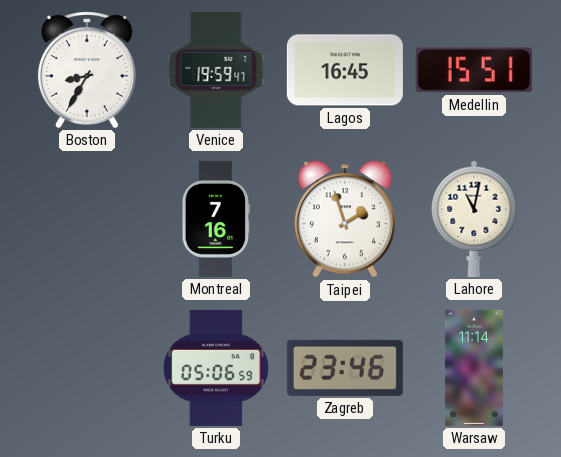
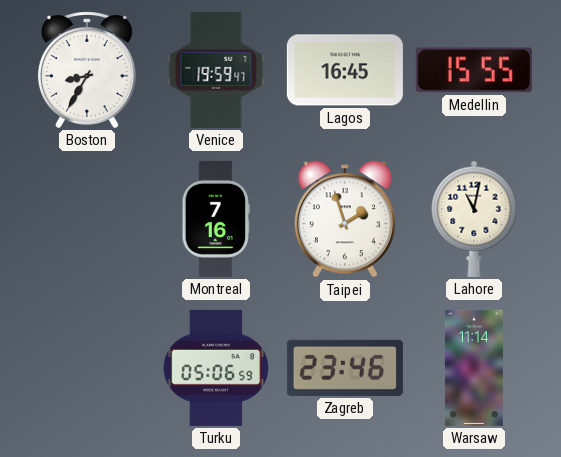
Medellin: 15:51 -> 15:55 (474, 70)
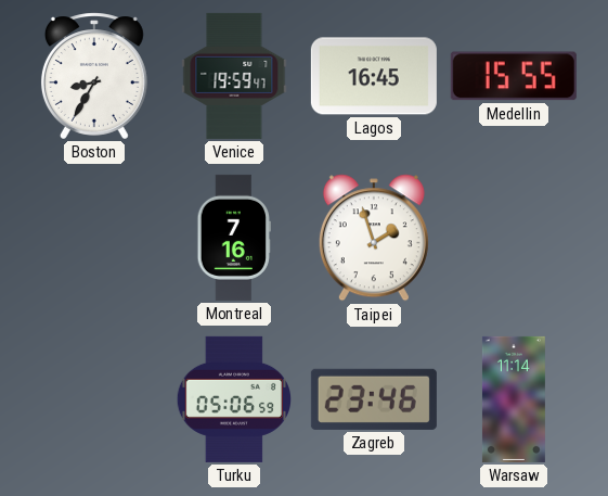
Lahore: 11:02 -> none (474, 219)
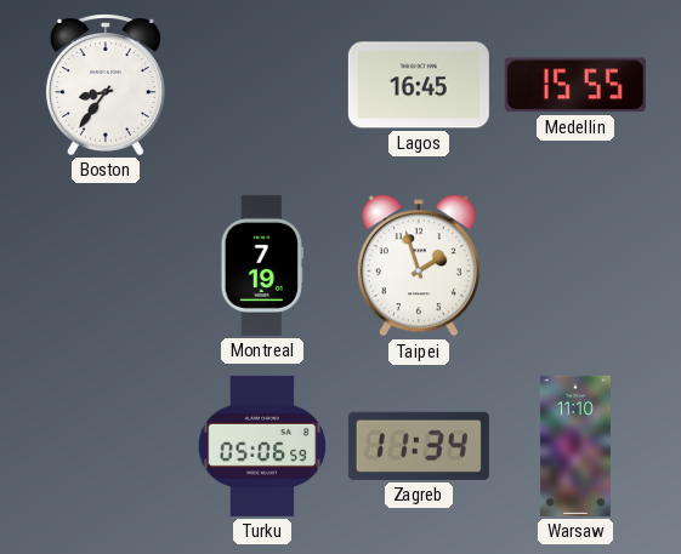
Boston: 8:35 -> 8:36 (106, 85)
Venice: 19:59 -> none (234, 76)
Montreal: 7:16 -> 7:19 (261, 265)
Zagreb: 23:46 -> 11:34 (419, 446)
Warsaw: 11:14 -> 11:10 (575, 446)
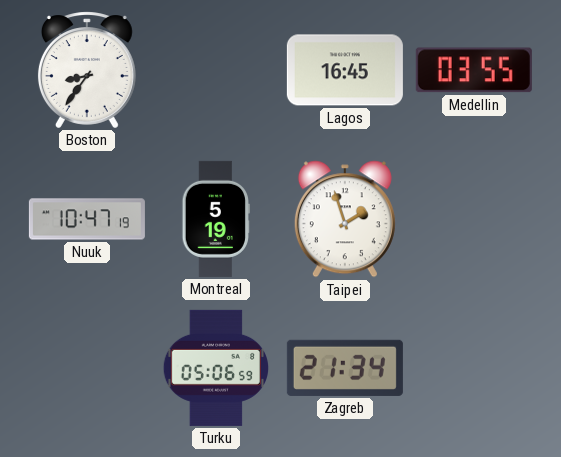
Medellin: 15:55 -> 03:55 (474, 70)
Nuuk: none -> 10:47 (87, 219)
Montreal: 7:19 -> 5:19 (215, 219)
Zagreb: 11:34 -> 21:34 (345, 368)
Warsaw: 11:10 -> none (575, 446)
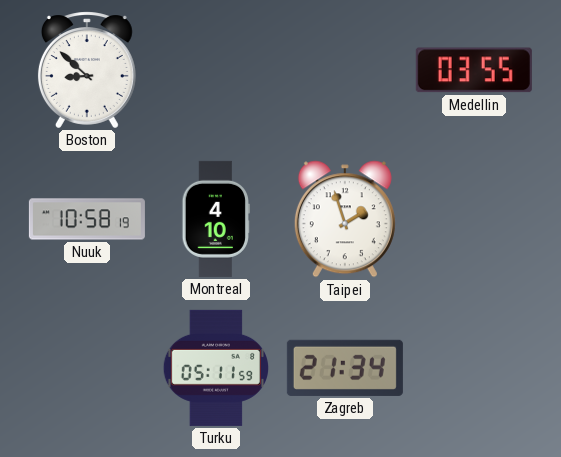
Boston: 8:36 -> 8:52 (87, 70)
Lagos: 16:45 -> none (345, 70)
Nuuk: 10:47 -> 10:58 (87, 219)
Montreal: 5:19 -> 4:10 (215, 219)
Turku: 05:06 -> 05:11 (215, 368)
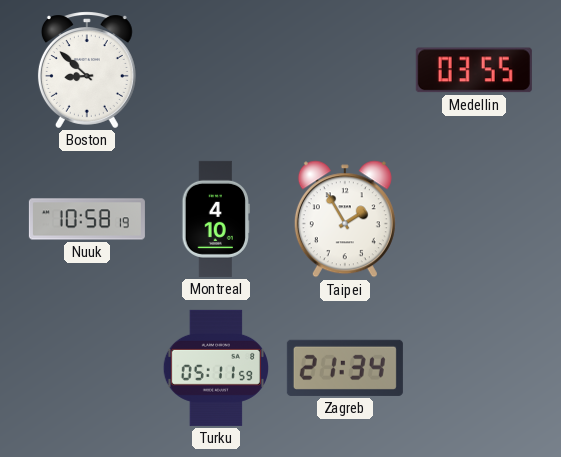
Taipei: 1:57 -> 1:55 (345, 219)
